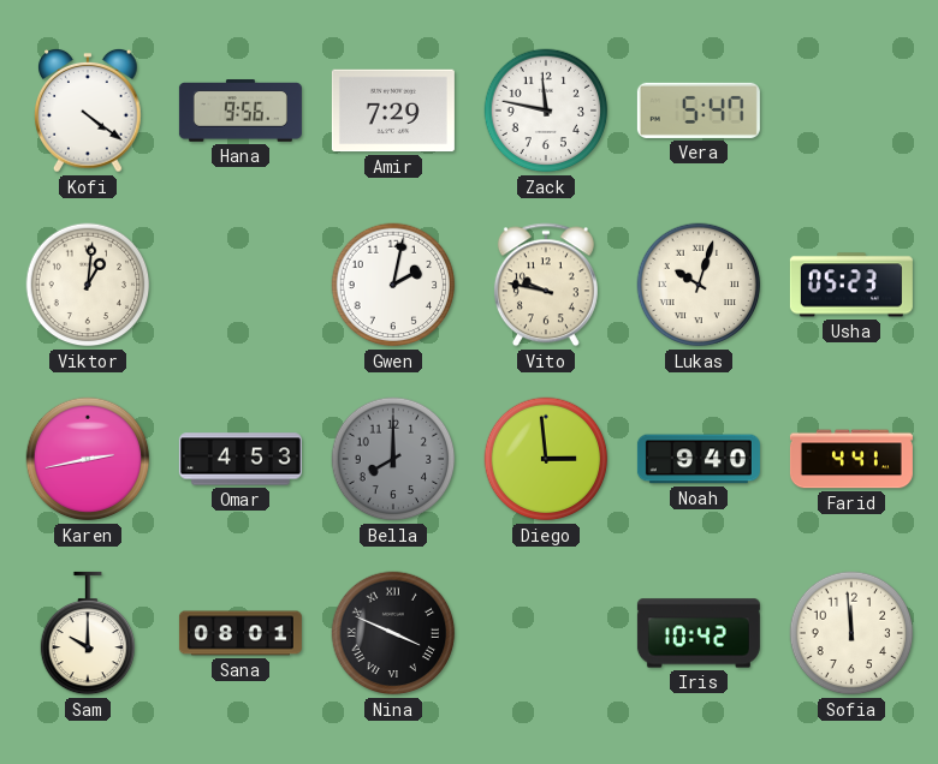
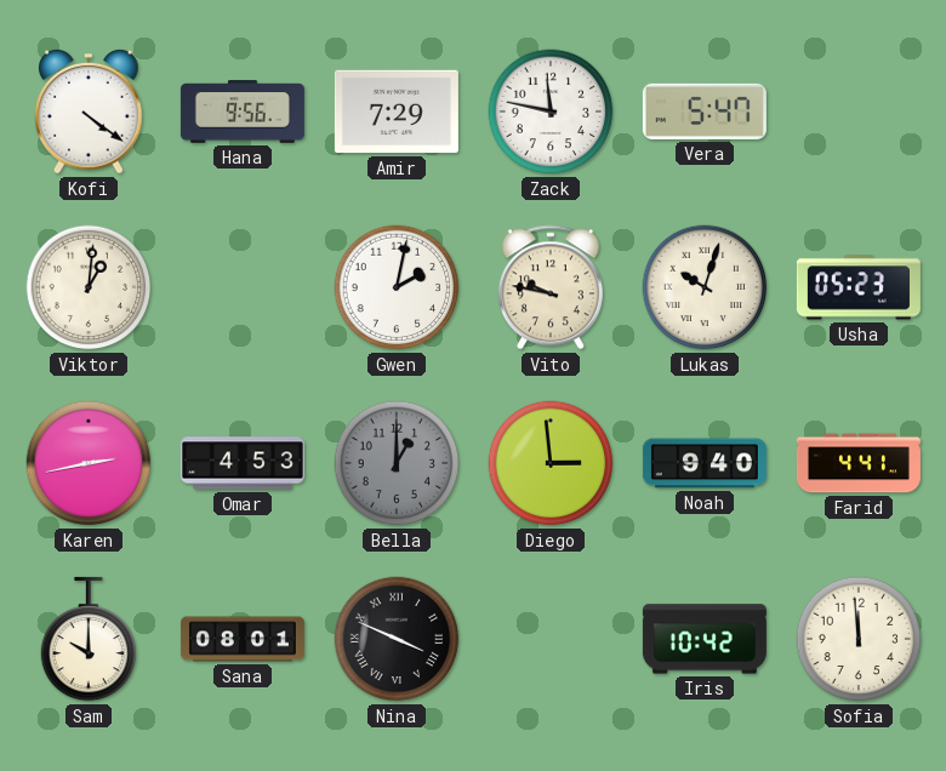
Bella: 8:00 -> 1:00 (397, 463)
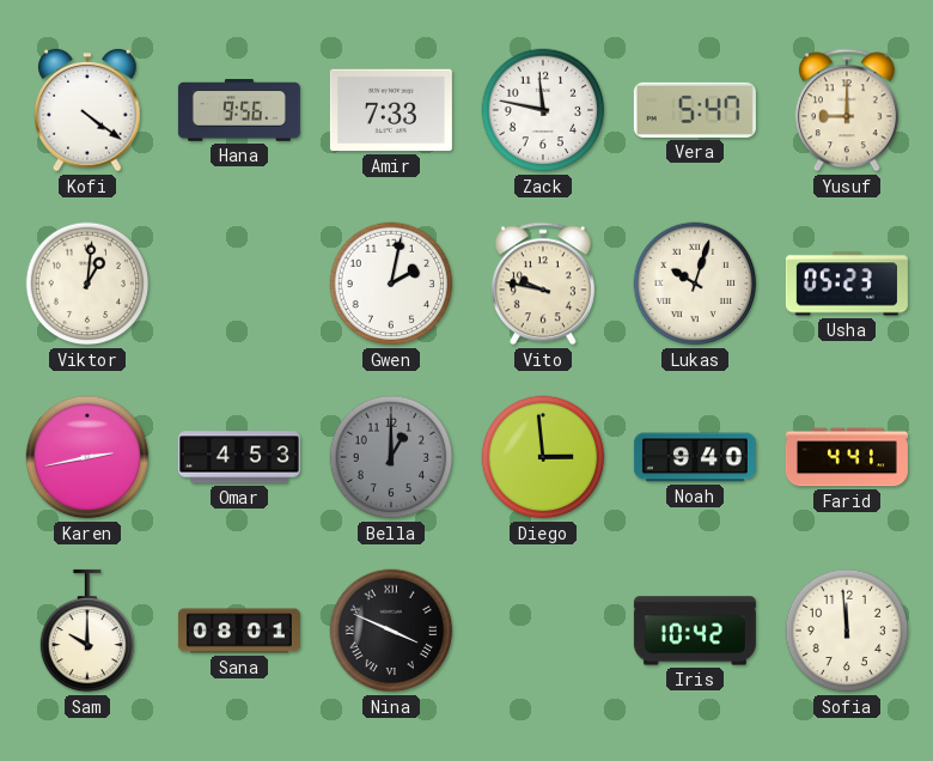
Amir: 7:29 -> 7:33 (391, 110)
Yusuf: none -> 9:00 (847, 110)
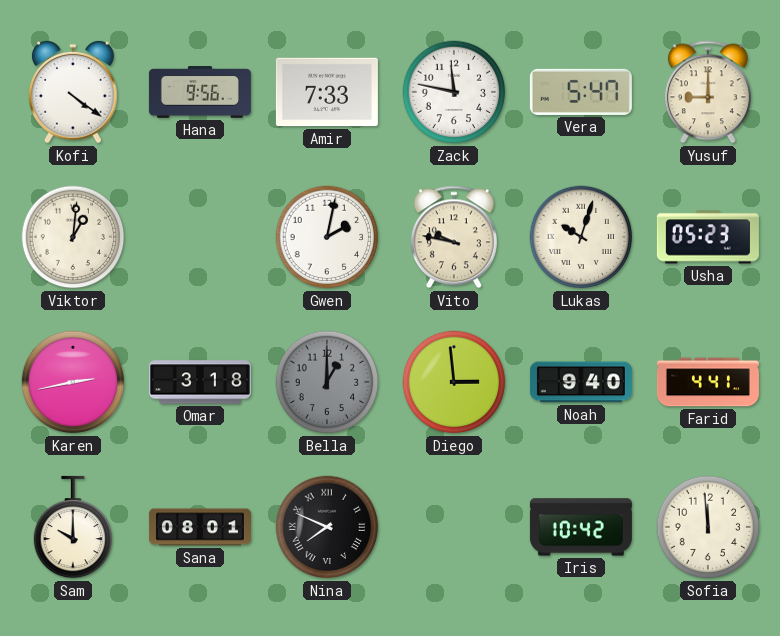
Omar: 4:53 -> 3:18 (200, 382)
Nina: 3:49 -> 7:49 (327, 527)
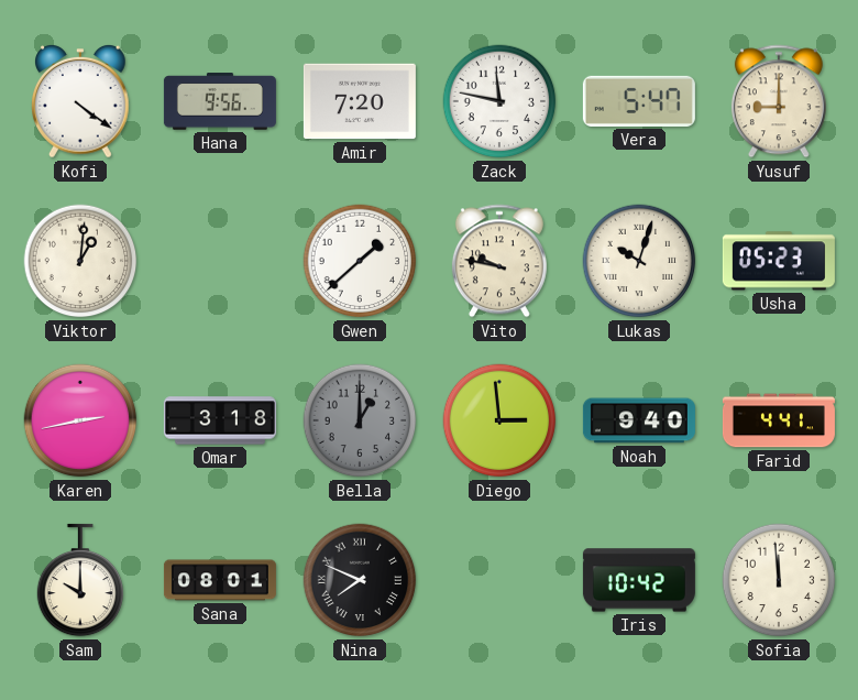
Amir: 7:33 -> 7:20 (360, 101)
Gwen: 2:02 -> 1:38 (360, 261)
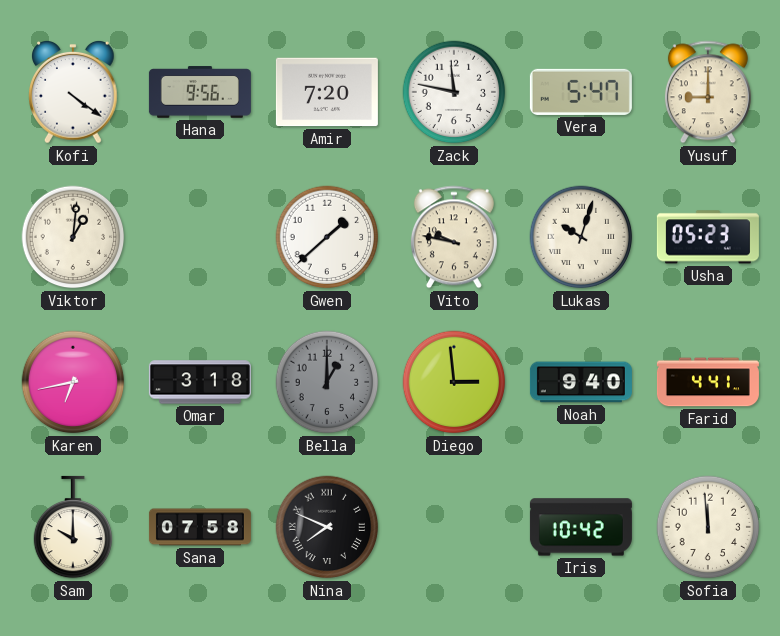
Karen: 2:43 -> 6:43 (73, 382)
Sana: 08:01 -> 07:58 (200, 527)
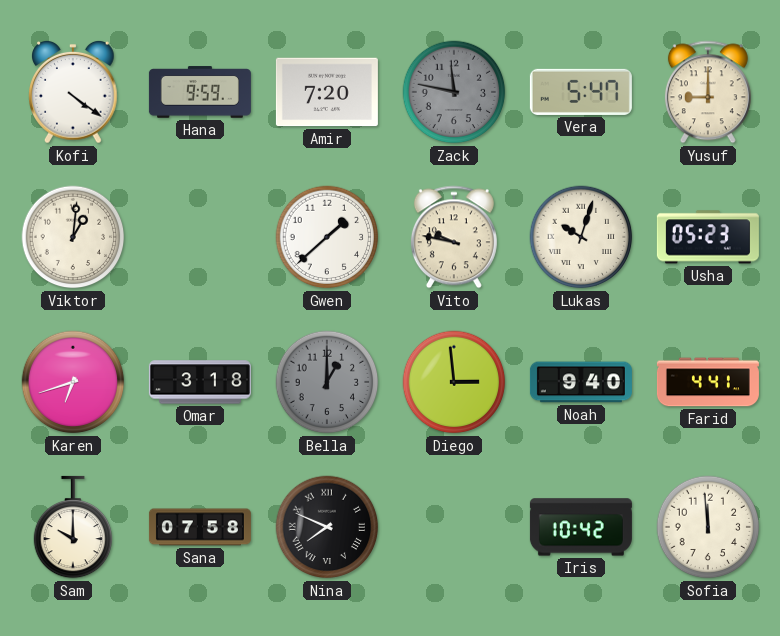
Hana: 9:56 -> 9:59 (200, 92)
Zack dial: white -> grey (454, 92)
Karen: 6:43 -> 6:42 (73, 382)
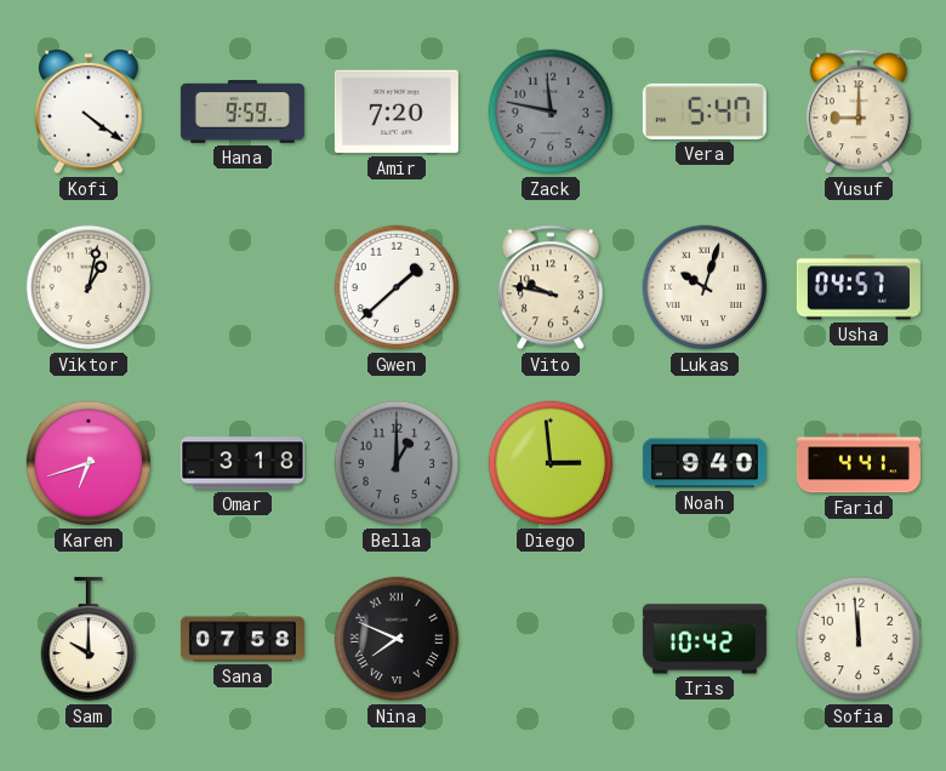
Viktor: 1:01 -> 1:02 (89, 287)
Usha: 05:23 -> 04:57 (859, 287)
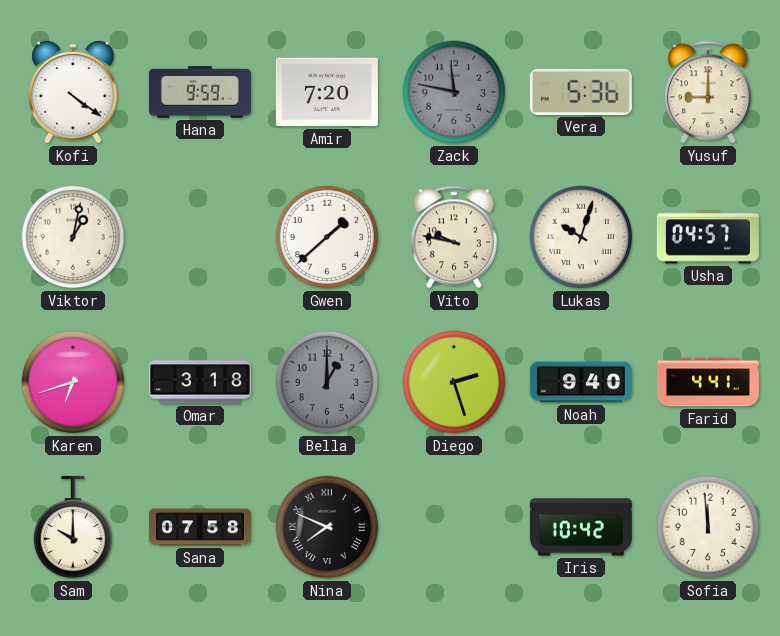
Vera: 5:47 -> 5:36 (581, 92)
Diego: 2:59 -> 2:27 (454, 382)
